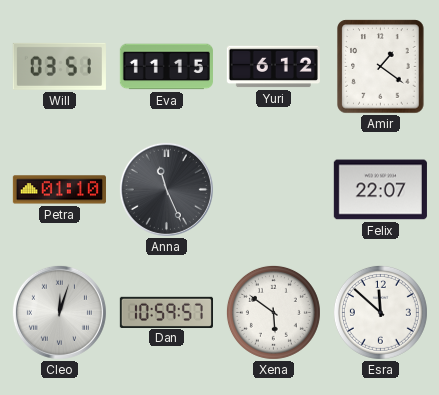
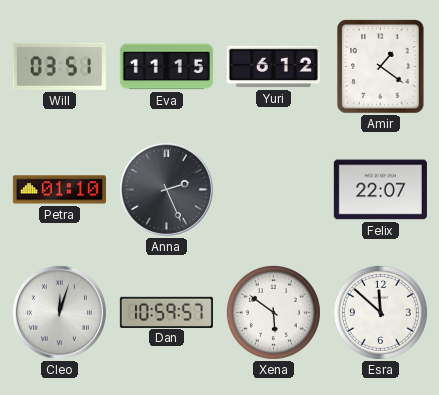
Anna: 11:26 -> 2:26 (166, 189)
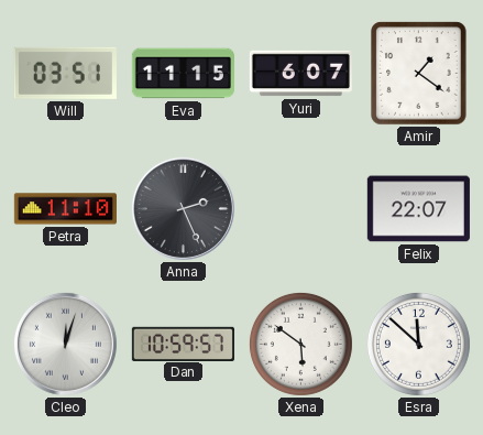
Yuri: 6:12 -> 6:07 (300, 74)
Petra: 01:10 -> 11:10 (65, 209)
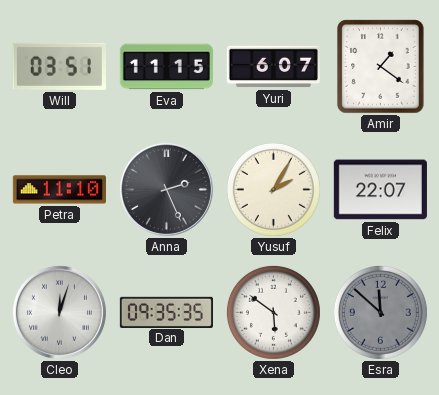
Yusuf: none -> 2:05 (273, 189)
Dan: 10:59 -> 09:35 (166, 312)
Esra dial: white -> grey (380, 312)
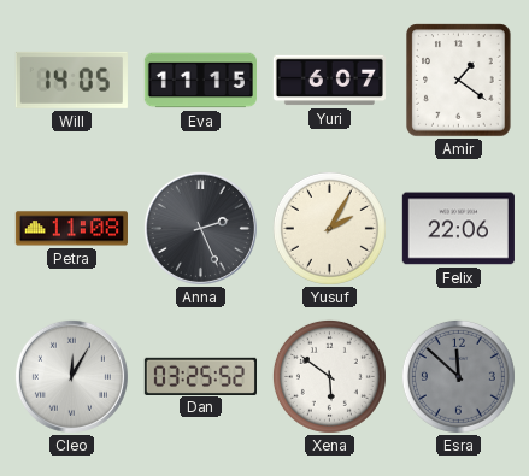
Will: 03:51 -> 14:05 (71, 80)
Petra: 11:10 -> 11:08 (71, 229)
Felix: 22:07 -> 22:06 (458, 229)
Cleo: 12:03 -> 12:05 (71, 376)
Dan: 09:35 -> 03:25 (200, 376)
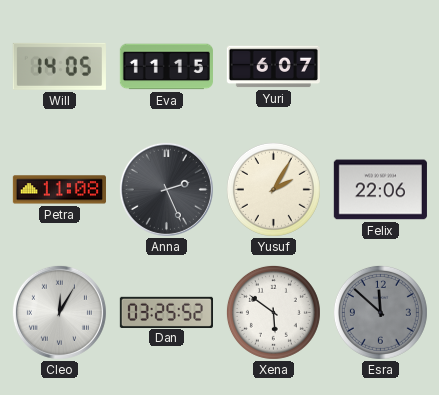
Amir: 1:21 -> none (459, 81)
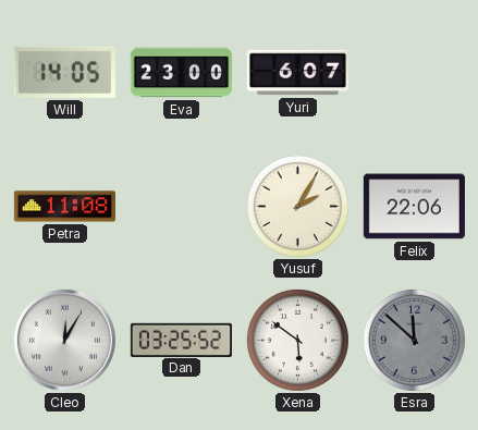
Eva: 11:15 -> 23:00 (181, 73)
Anna: 2:26 -> none (166, 189)
